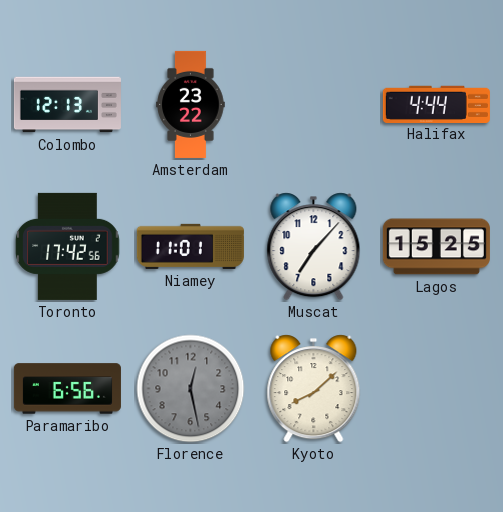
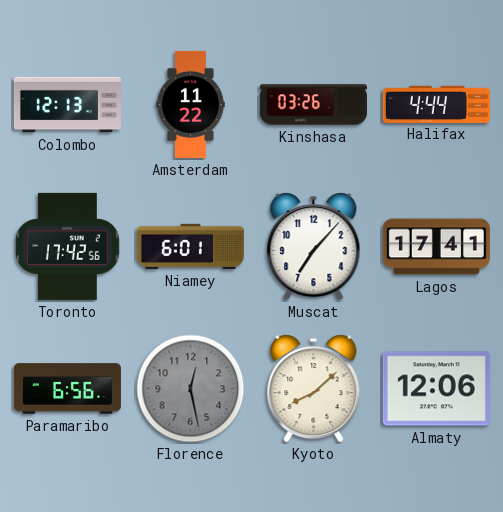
Amsterdam: 23:22 -> 11:22 (191, 104)
Kinshasa: none -> 03:26 (313, 105)
Niamey: 11:01 -> 6:01 (190, 246)
Lagos: 15:25 -> 17:41 (436, 247)
Almaty: none -> 12:06 (436, 389)
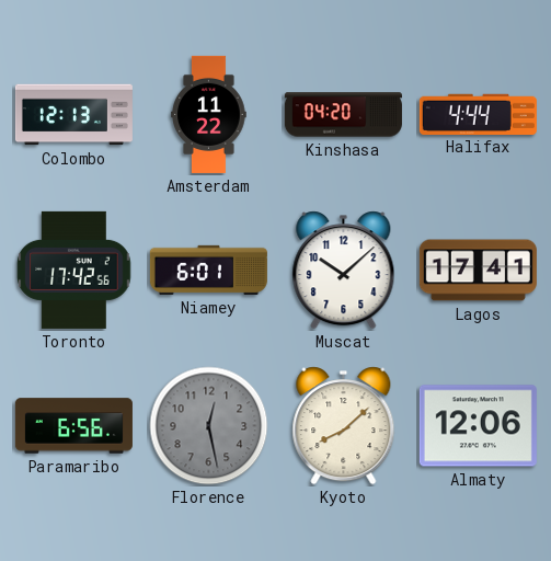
Kinshasa: 03:26 -> 04:20 (343, 115)
Muscat: 7:07 -> 10:08 (344, 271)
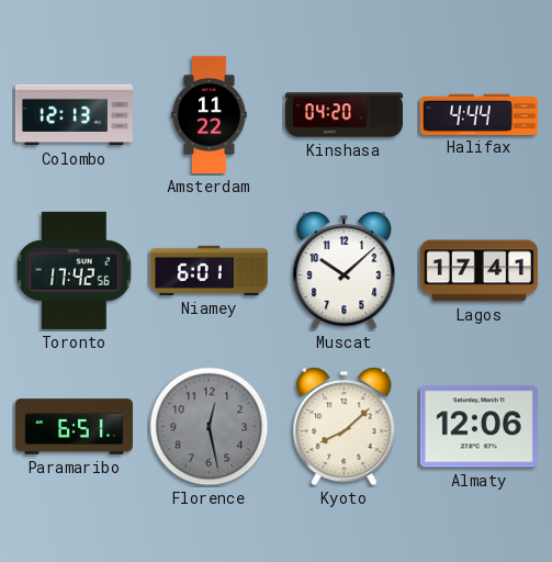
Paramaribo: 6:56 -> 6:51 (74, 427)
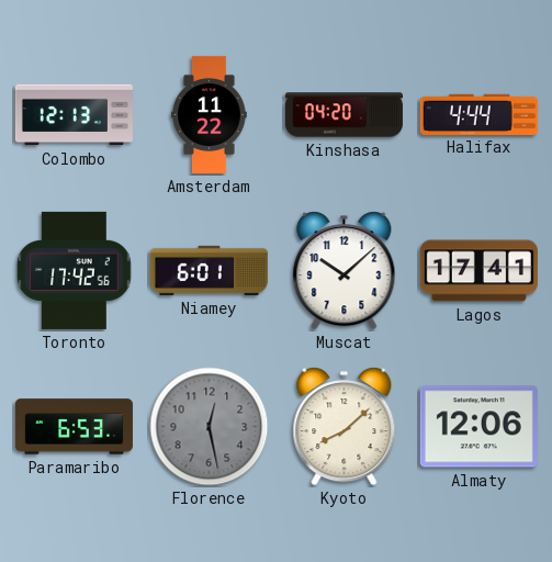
Paramaribo: 6:51 -> 6:53 (74, 427)
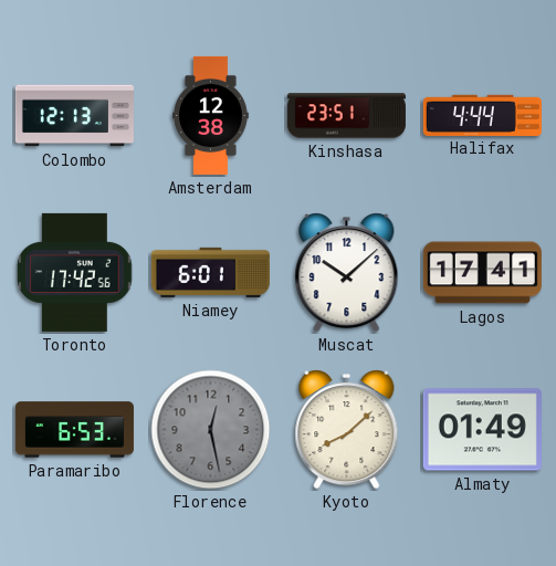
Amsterdam: 11:22 -> 12:38 (211, 115)
Kinshasa: 04:20 -> 23:51 (346, 116)
Almaty: 12:06 -> 01:49 (482, 430)
